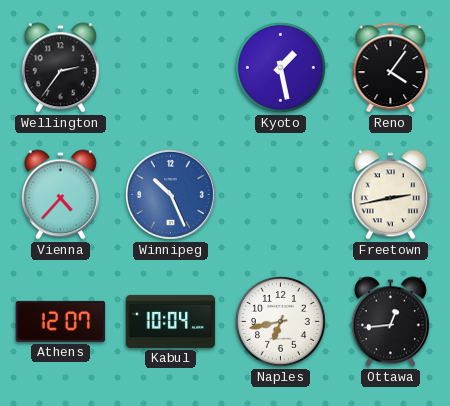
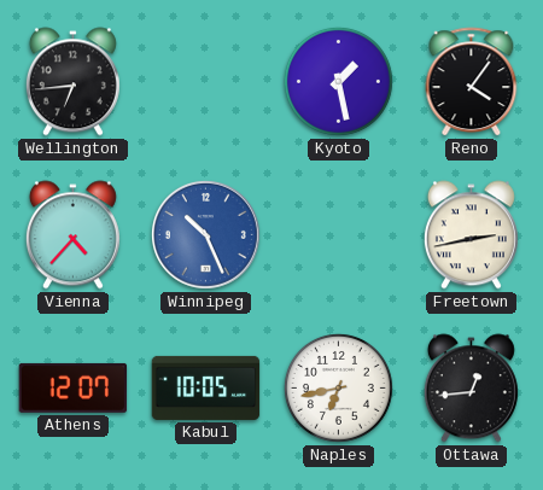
Wellington: 2:36 -> 6:44 (72, 82)
Kabul: 10:04 -> 10:05 (206, 387)
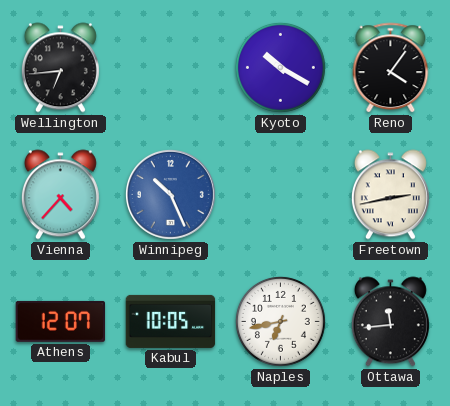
Kyoto: 1:28 -> 10:20 (280, 67)
Ottawa: 12:44 -> 11:44 (390, 322)
